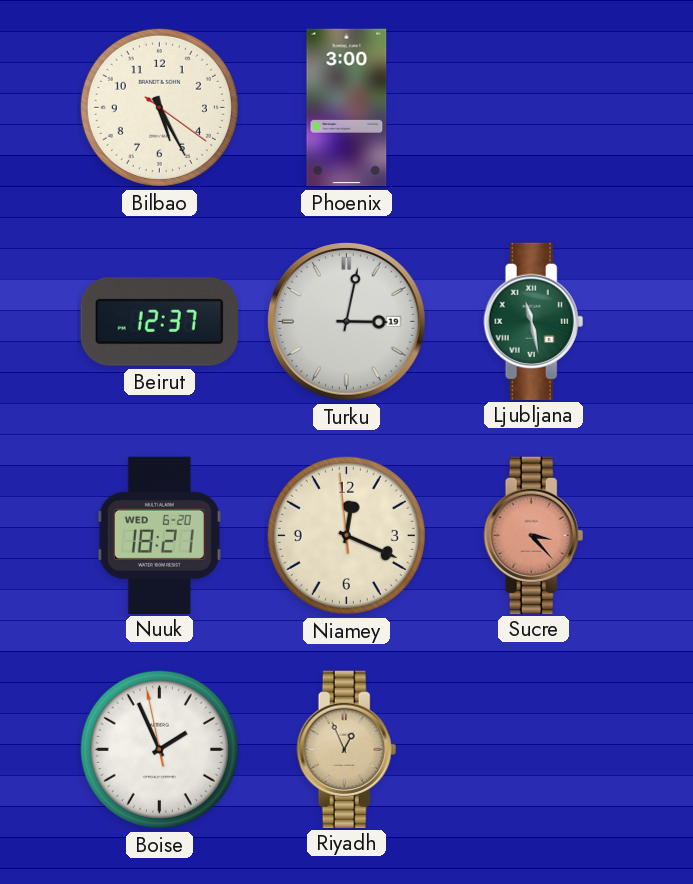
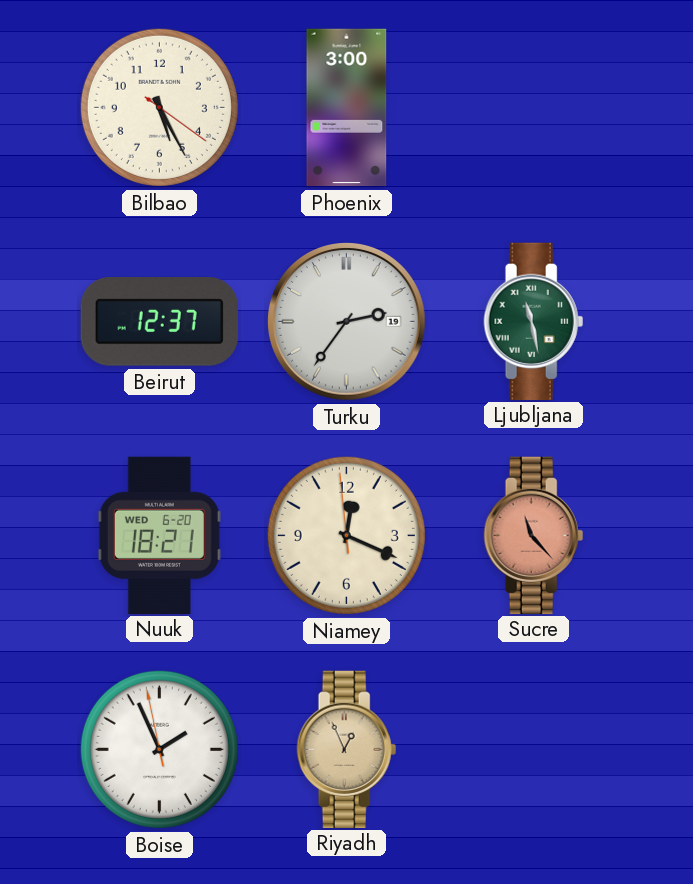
Turku: 3:02 -> 2:36 (347, 322)
Sucre: 3:23 -> 11:23 (534, 535)
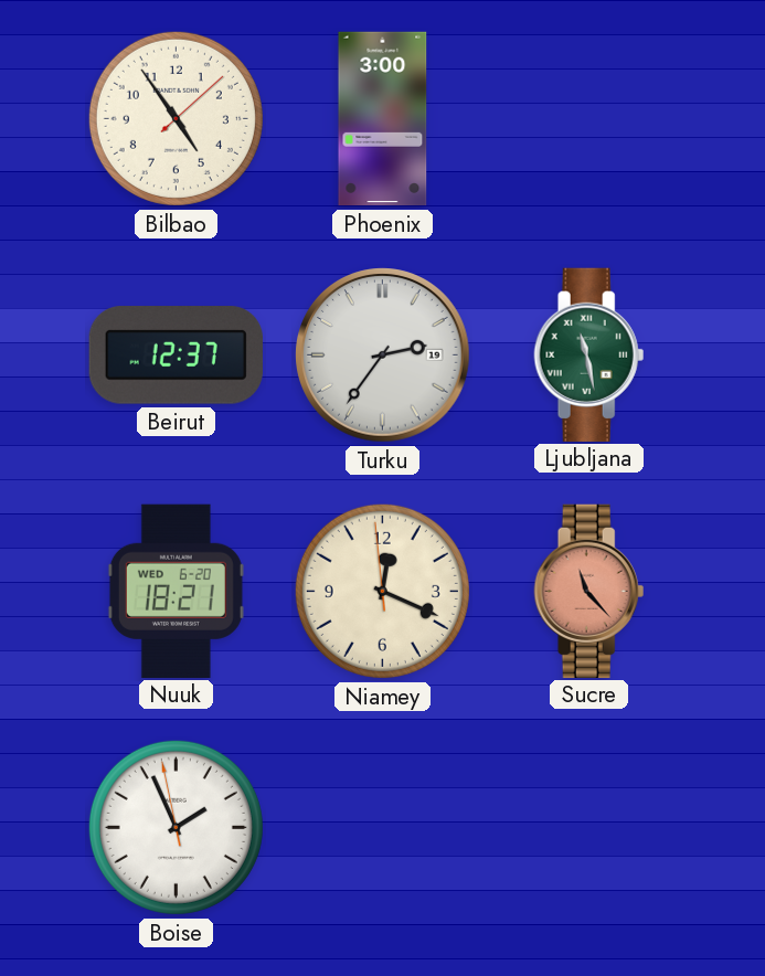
Bilbao: 5:25 -> 4:54 (176, 118)
Riyadh: 12:56 -> none (347, 749)
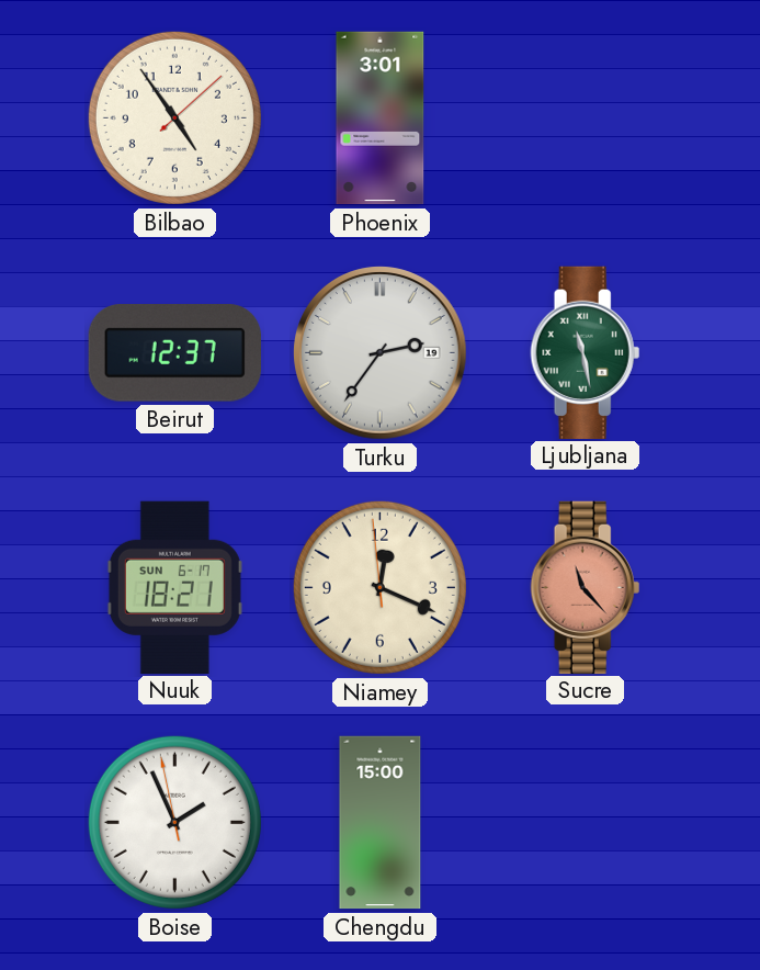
Phoenix: 3:00 -> 3:01 (381, 119)
Nuuk date: WED 6-20 -> SUN 6-17 (174, 587)
Chengdu: none -> 15:00 (381, 823)
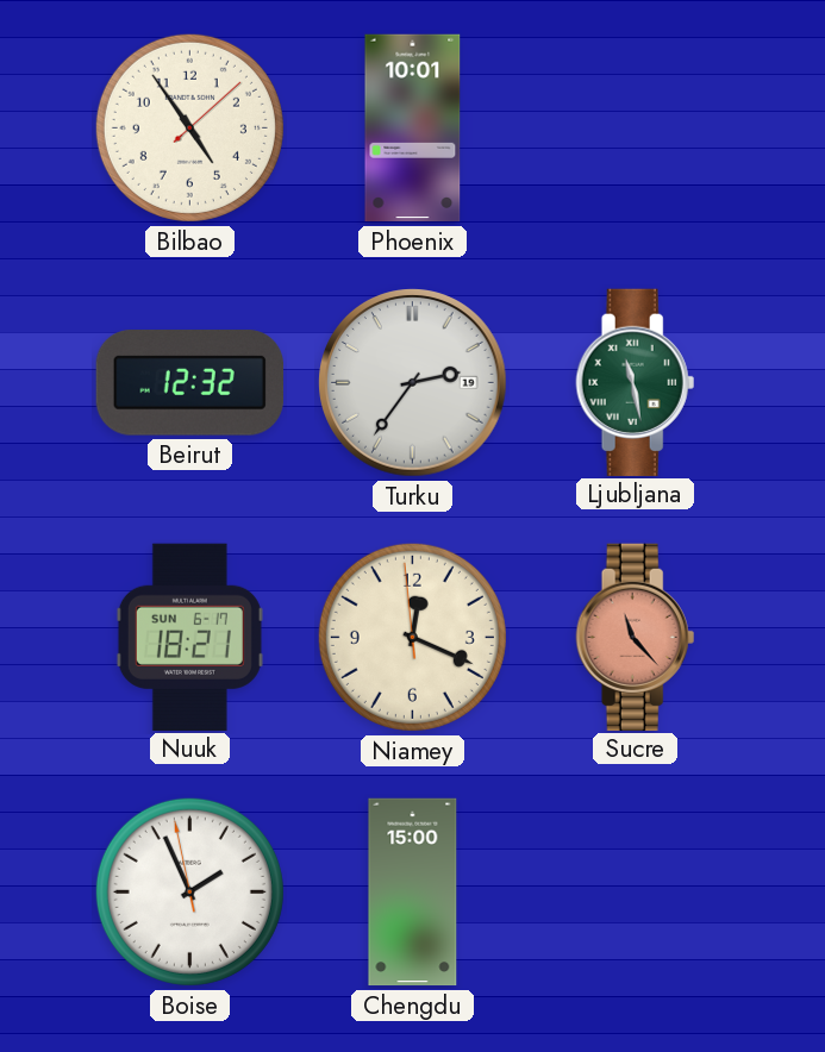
Phoenix: 3:01 -> 10:01 (413, 129)
Beirut: 12:37 -> 12:32 (189, 383)
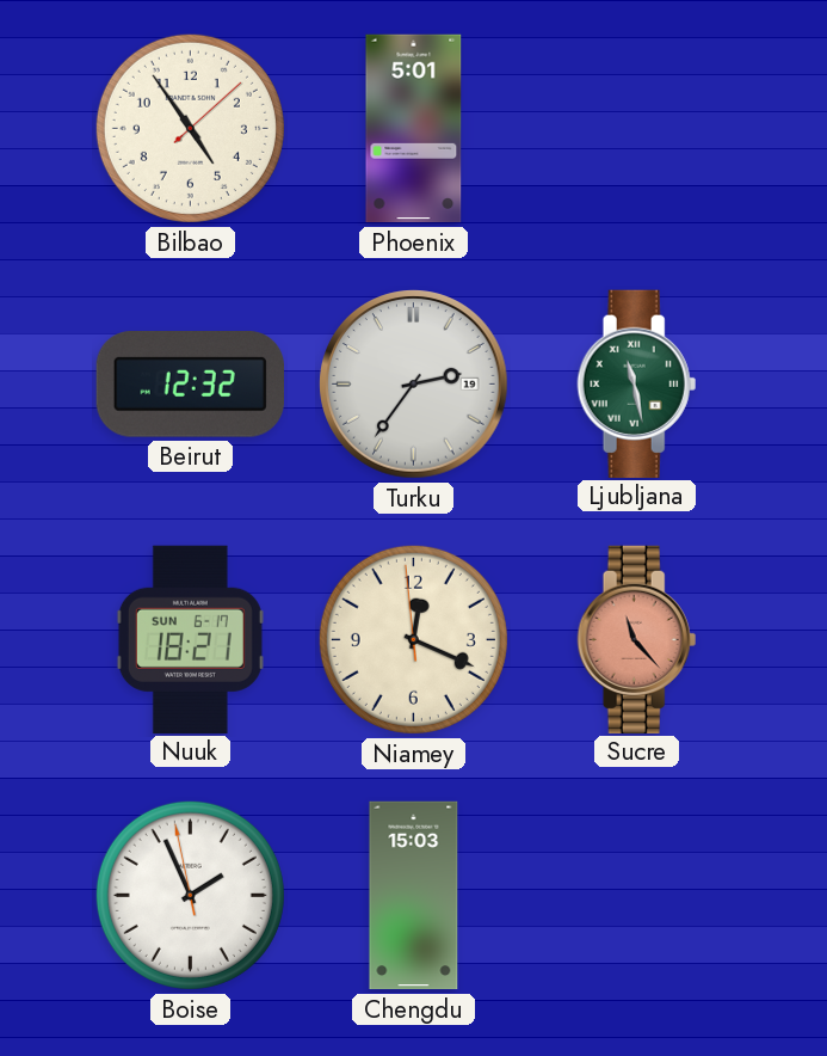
Phoenix: 10:01 -> 5:01 (414, 129)
Chengdu: 15:00 -> 15:03 (414, 896)
